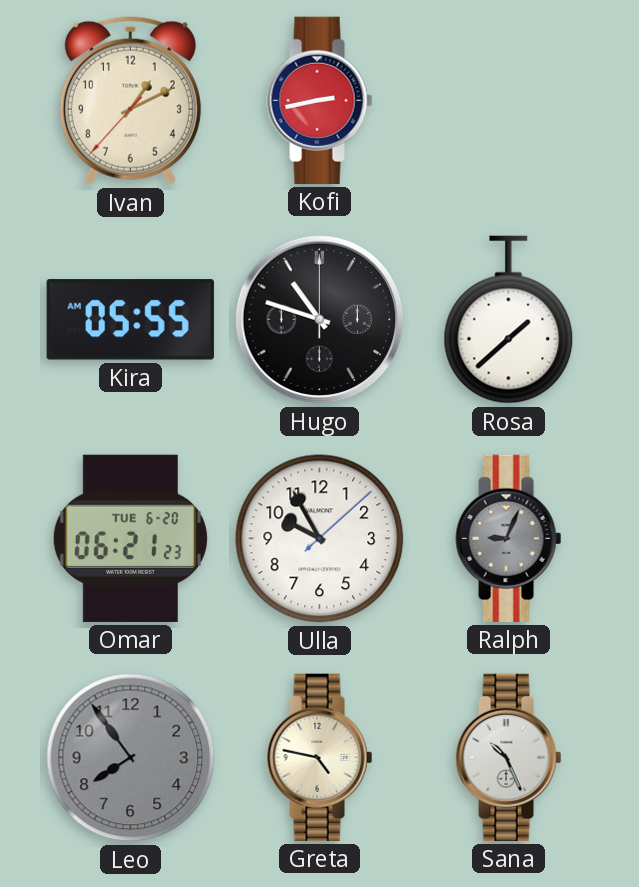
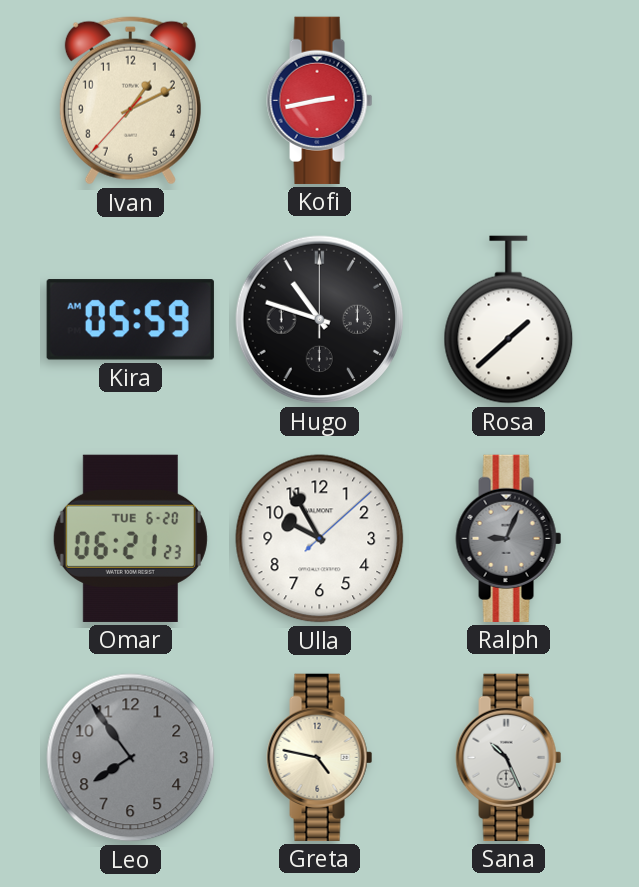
Kira: 05:55 -> 05:59 (130, 320)
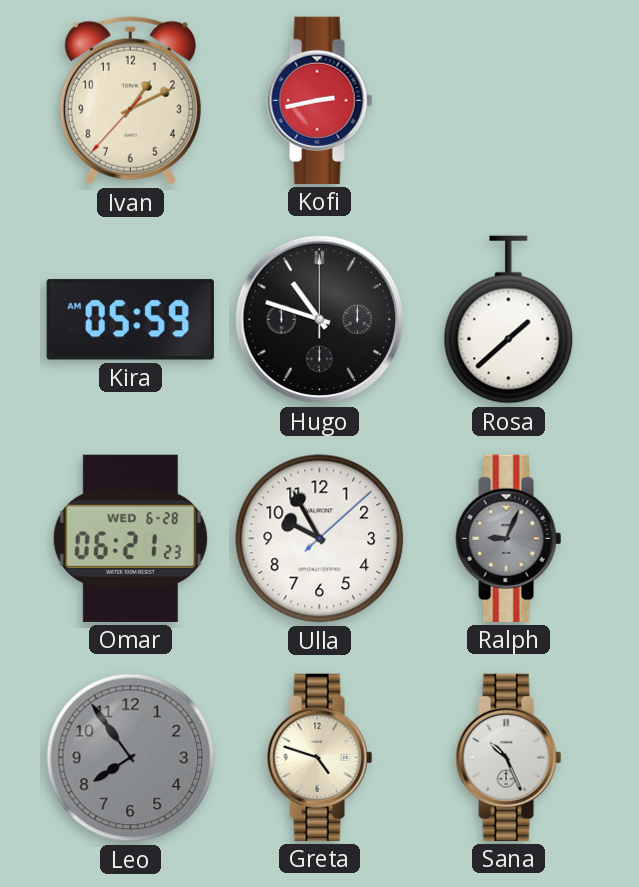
Omar date: TUE 6-20 -> WED 6-28 (130, 538)
Greta: 4:47 -> 4:48 (320, 757)
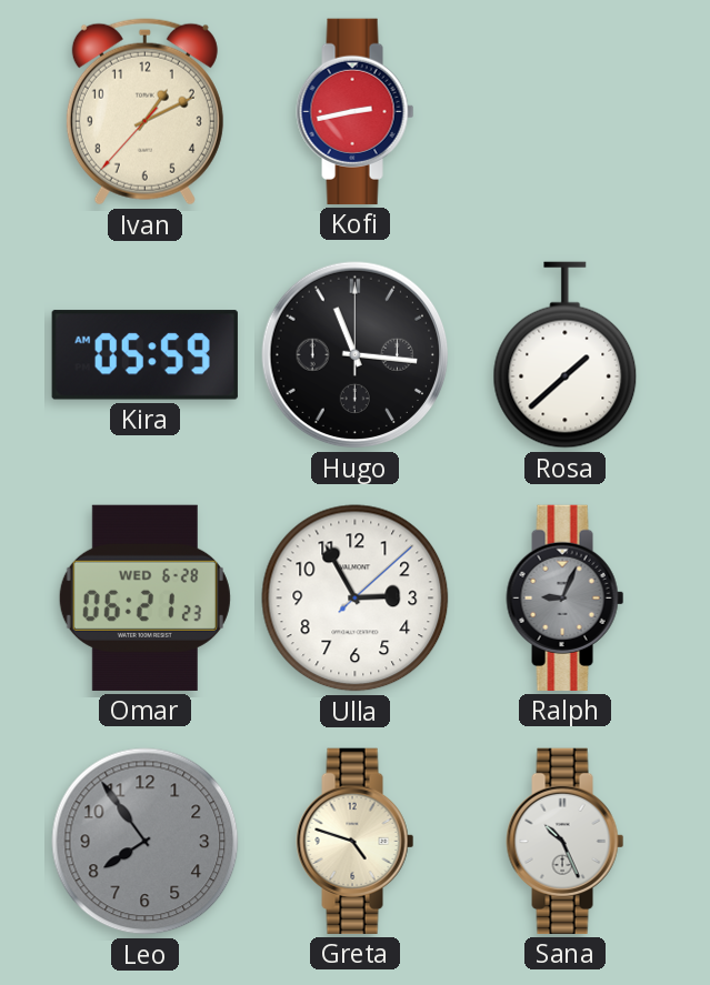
Hugo: 10:48 -> 11:16 (356, 355)
Ulla: 9:55 -> 2:55 (356, 599)
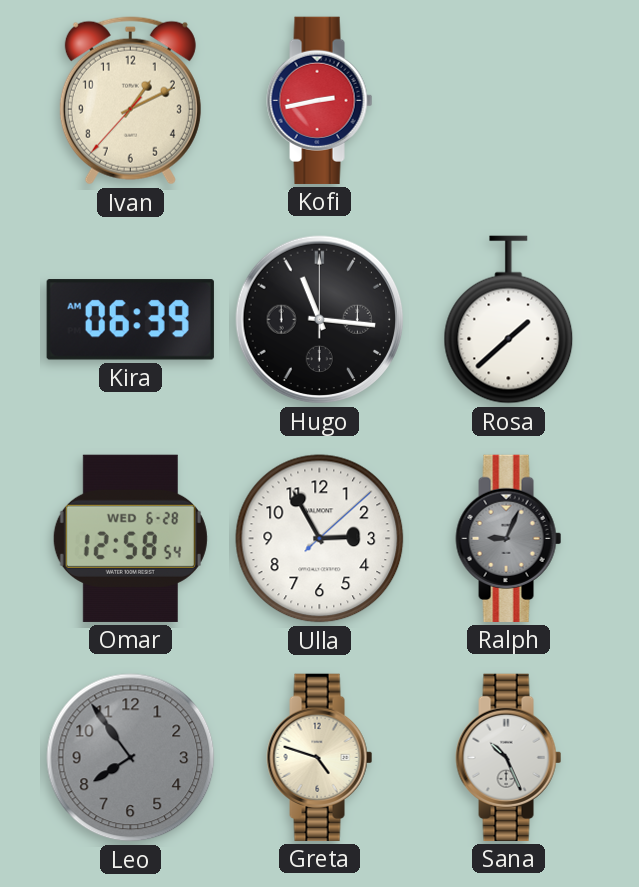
Kira: 05:59 -> 06:39 (130, 320)
Omar: 06:21 -> 12:58 (130, 538)
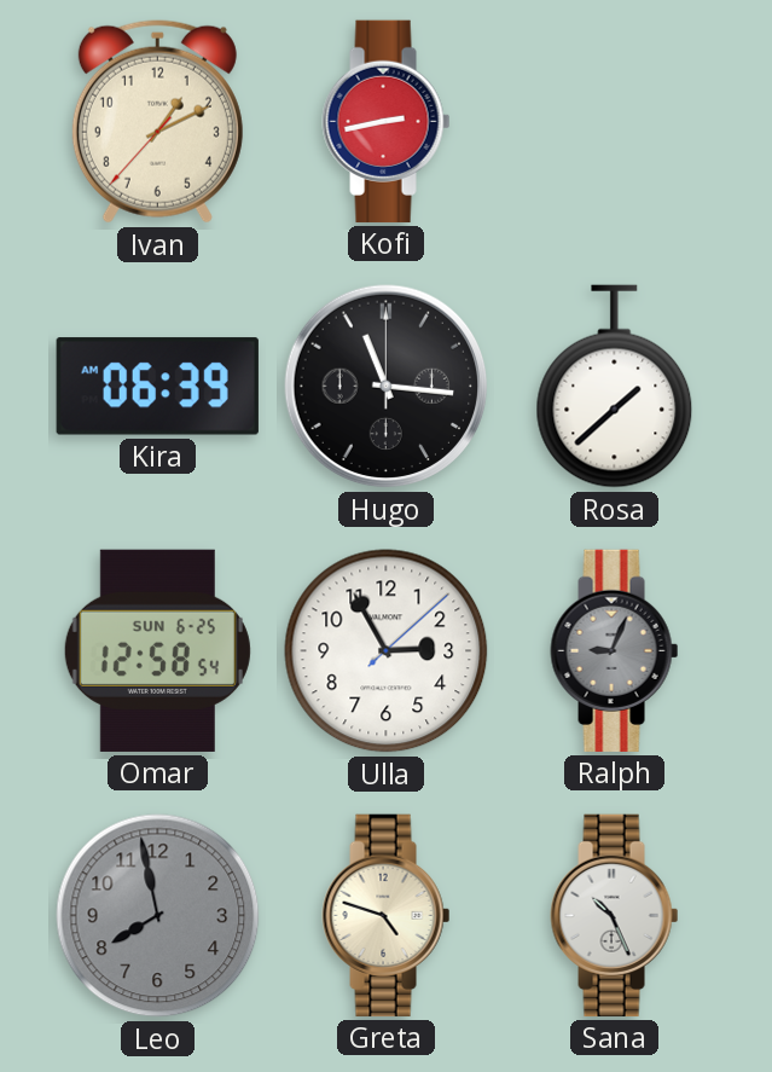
Omar date: WED 6-28 -> SUN 6-25 (157, 650)
Leo: 7:54 -> 7:58 (158, 916)
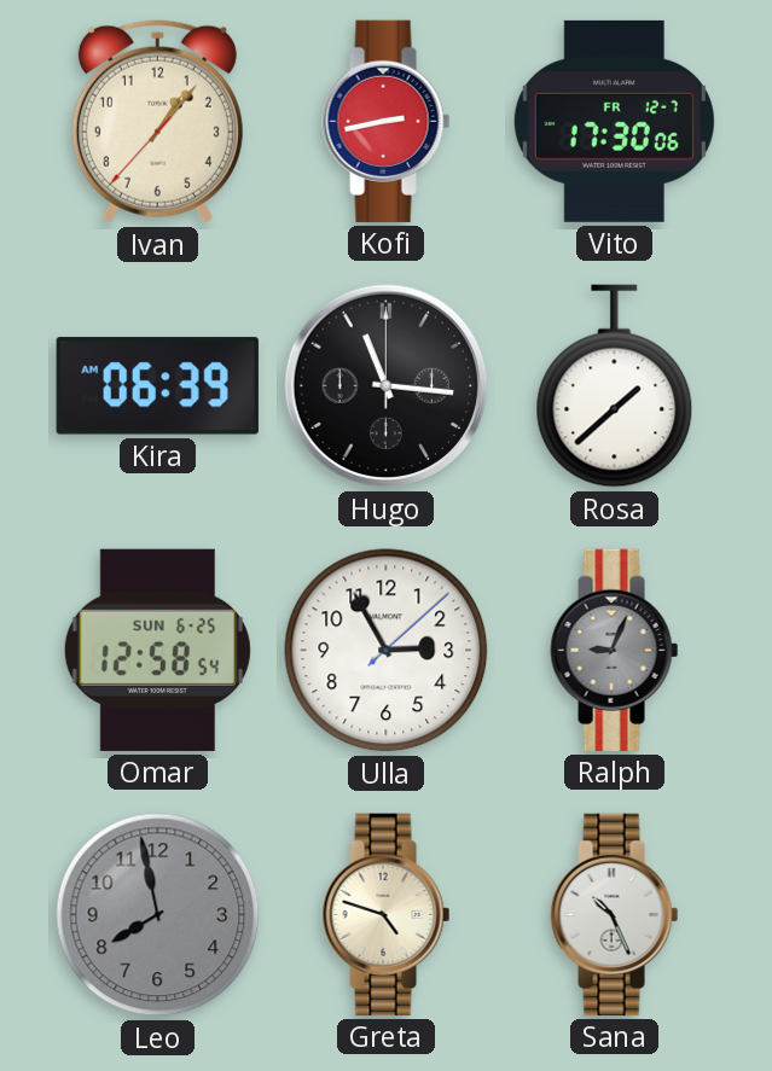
Ivan: 1:10 -> 1:06 (157, 122)
Vito: none -> 17:30 (614, 121)
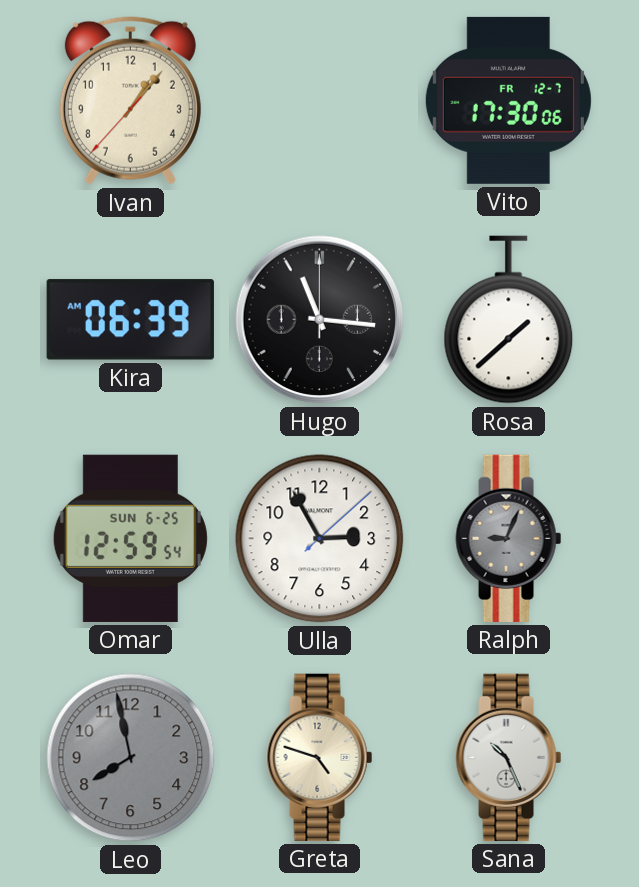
Kofi: 2:43 -> none (387, 121)
Omar: 12:58 -> 12:59 (130, 538)
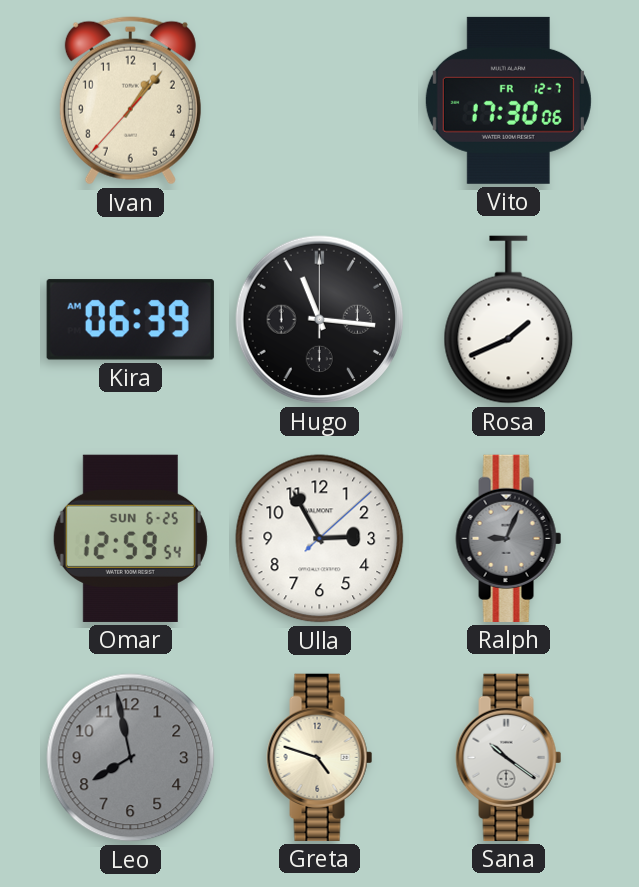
Rosa: 1:38 -> 1:41 (509, 320)
Sana: 10:26 -> 10:21 (509, 757)
